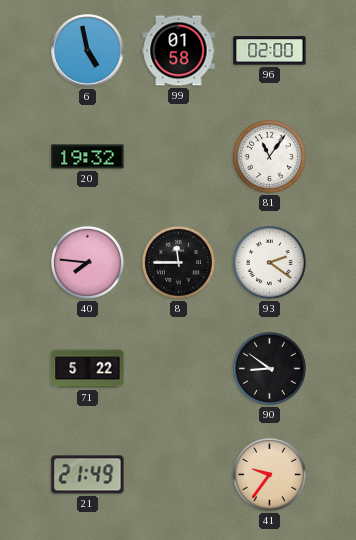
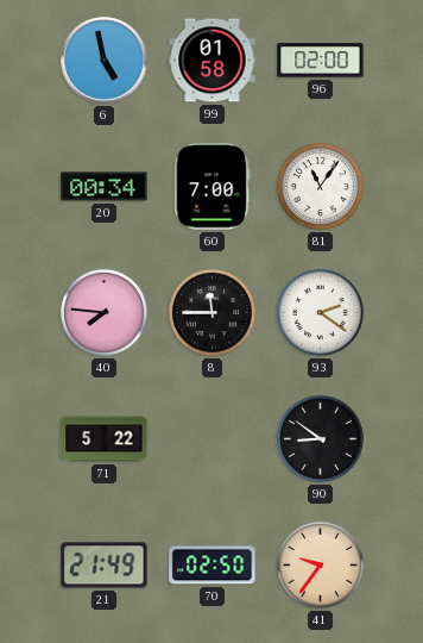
20: 19:32 -> 00:34 (105, 187)
60: none -> 7:00 (213, 187)
70: none -> 02:50 (213, 566)
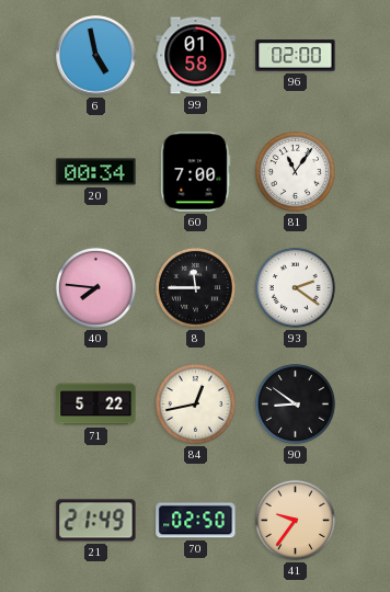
84: none -> 12:43 (195, 403)
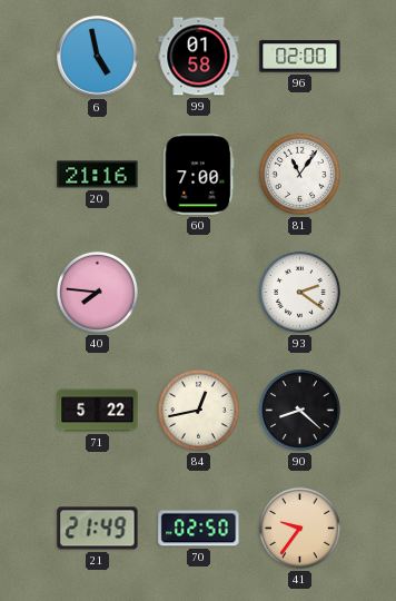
20: 00:34 -> 21:16 (98, 175)
8: 11:45 -> none (195, 287)
90: 8:51 -> 8:22 (299, 410)
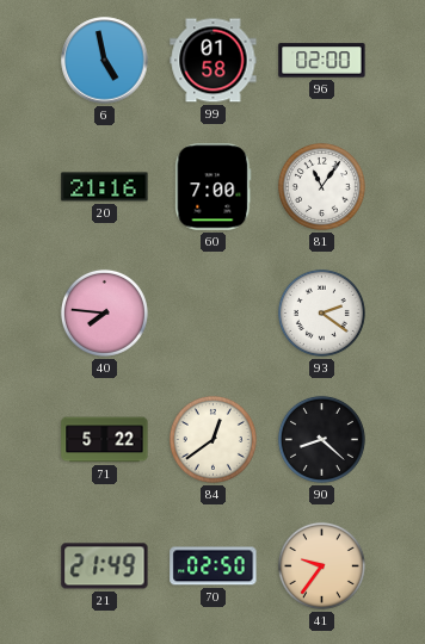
84: 12:43 -> 12:39 (213, 439)
